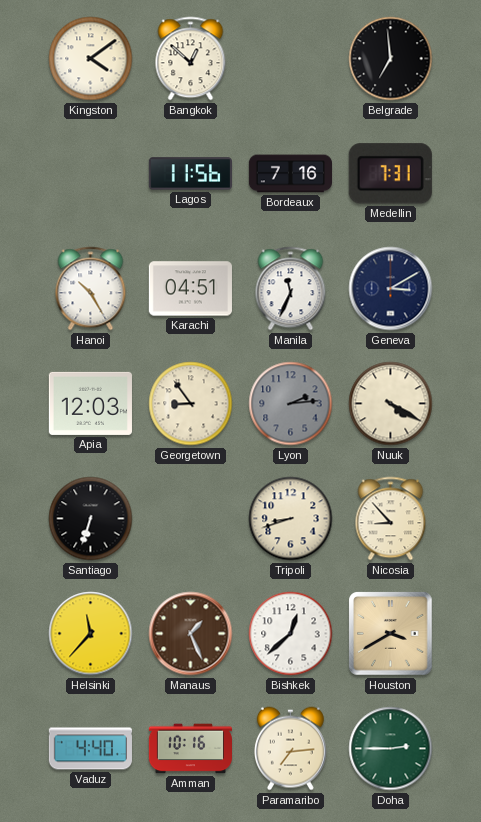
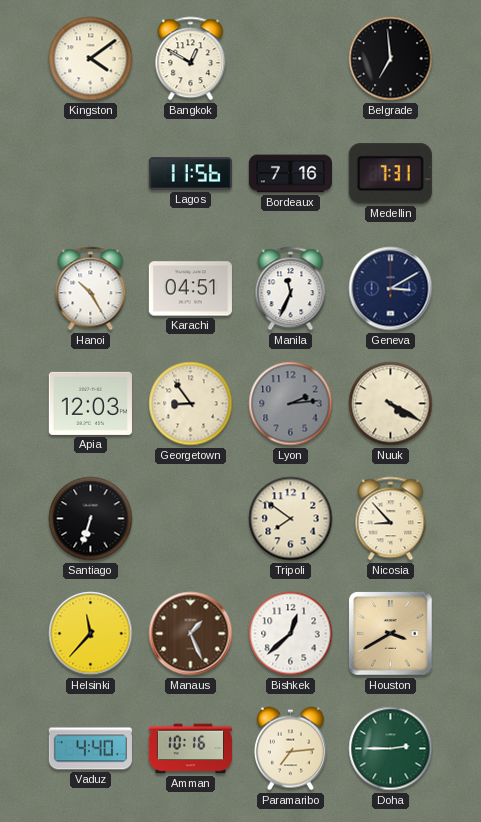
Bangkok: 12:52 -> 12:50 (191, 59)
Tripoli: 8:42 -> 7:51 (291, 519)
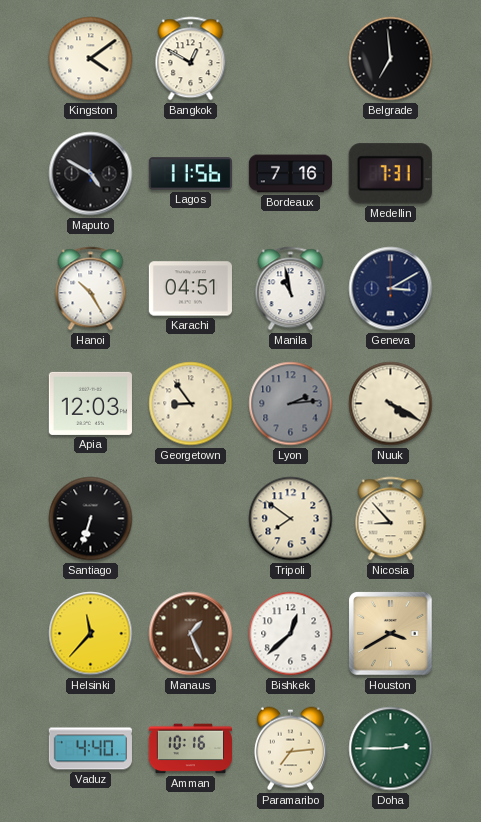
Maputo: none -> 4:50 (91, 174)
Manila: 11:34 -> 10:58 (291, 289)
